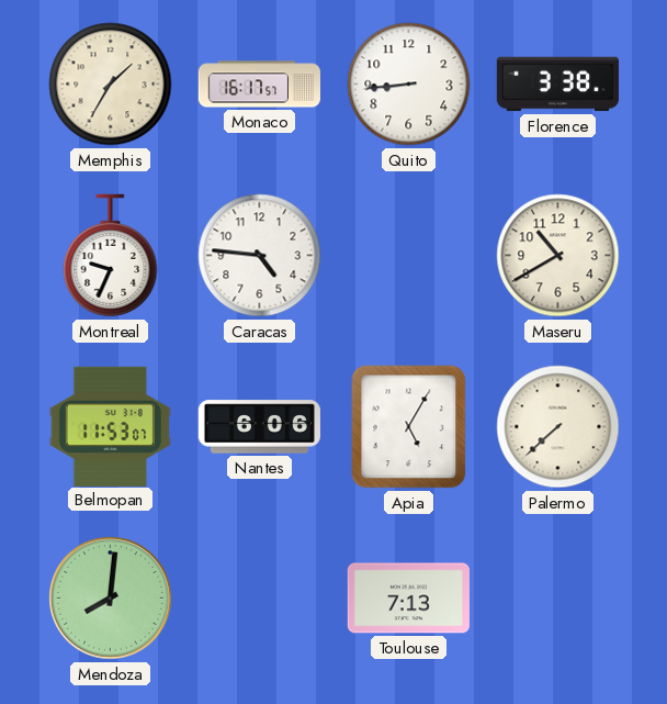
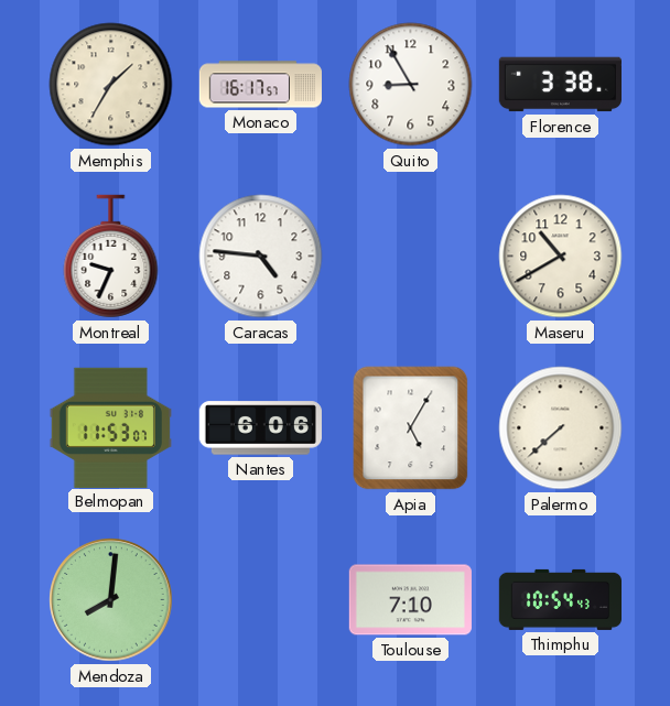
Quito: 8:44 -> 8:55 (411, 85)
Toulouse: 7:13 -> 7:10 (410, 600)
Thimphu: none -> 10:54 (561, 599)
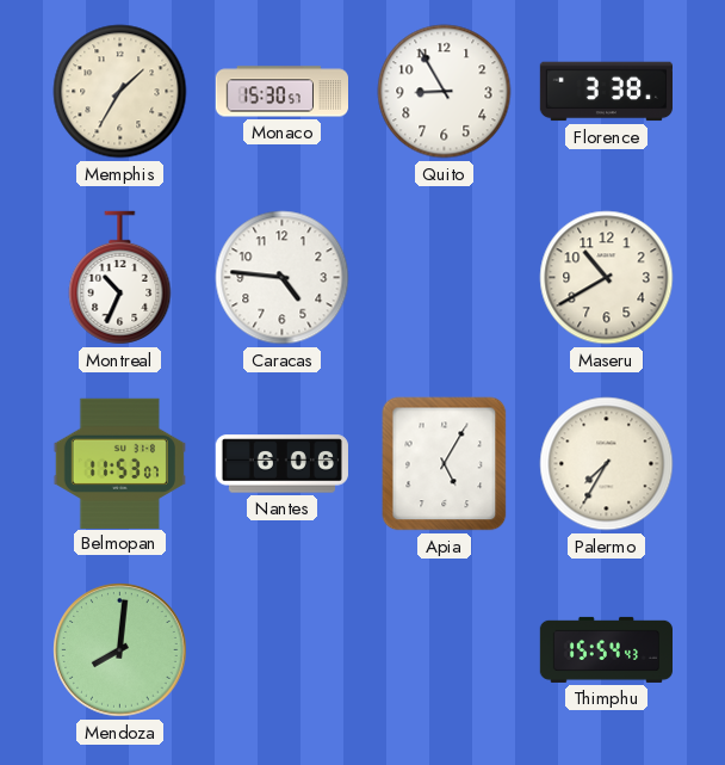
Monaco: 16:17 -> 15:30 (281, 92)
Montreal: 9:34 -> 10:34 (120, 278)
Palermo: 7:38 -> 7:35 (607, 464)
Toulouse: 7:10 -> none (410, 600)
Thimphu: 10:54 -> 15:54 (607, 649)
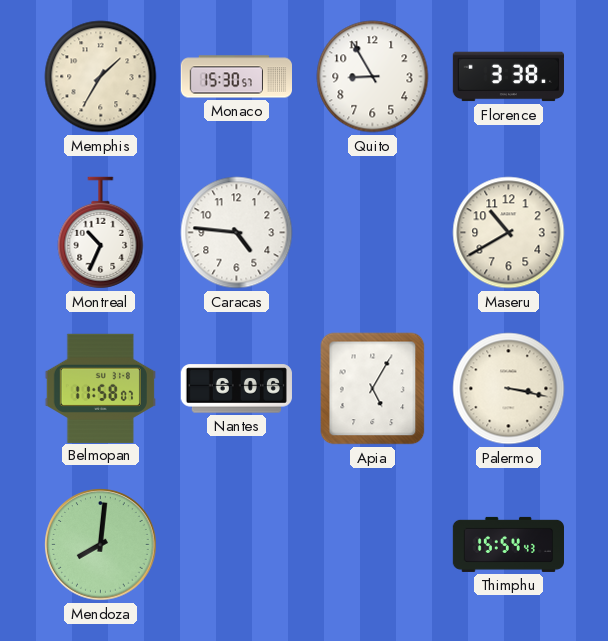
Belmopan: 11:53 -> 11:58 (100, 388)
Palermo: 7:35 -> 3:17 (509, 389)
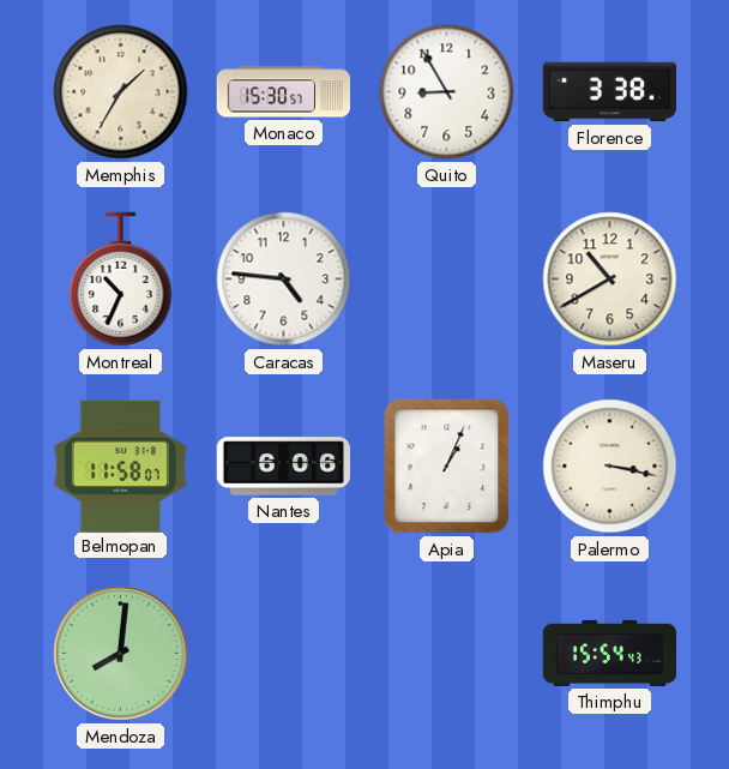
Apia: 5:05 -> 1:04 (447, 467)
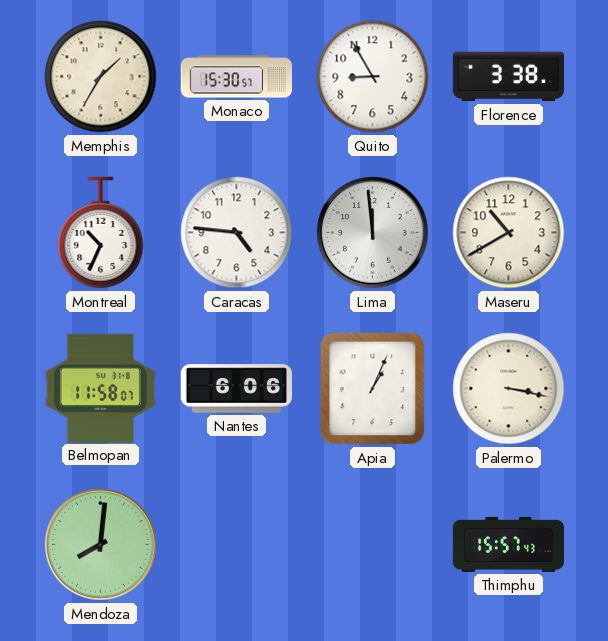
Lima: none -> 11:59 (373, 233)
Thimphu: 15:54 -> 15:57 (509, 544)
